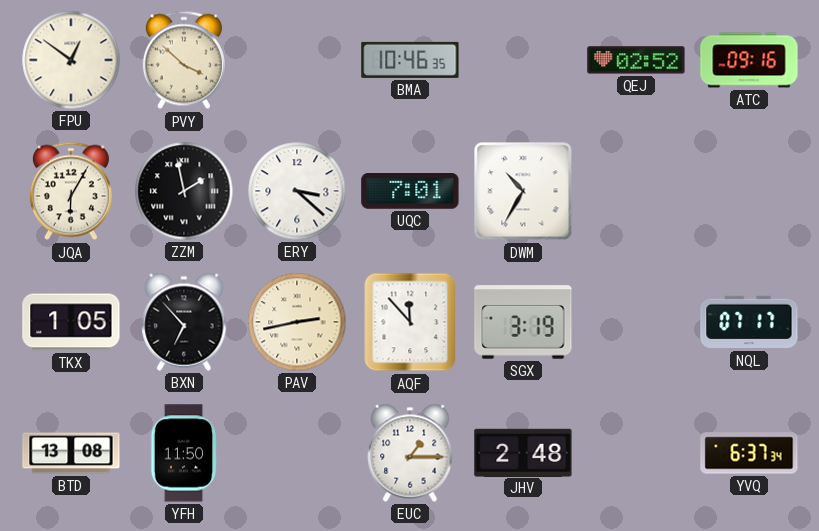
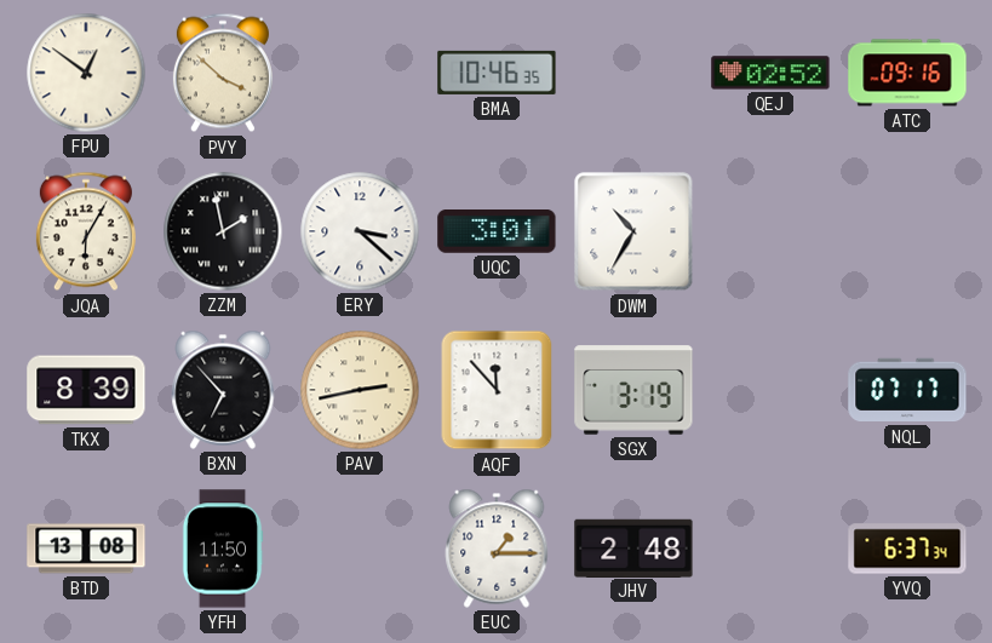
UQC: 7:01 -> 3:01 (497, 232)
TKX: 1:05 -> 8:39 (86, 390)
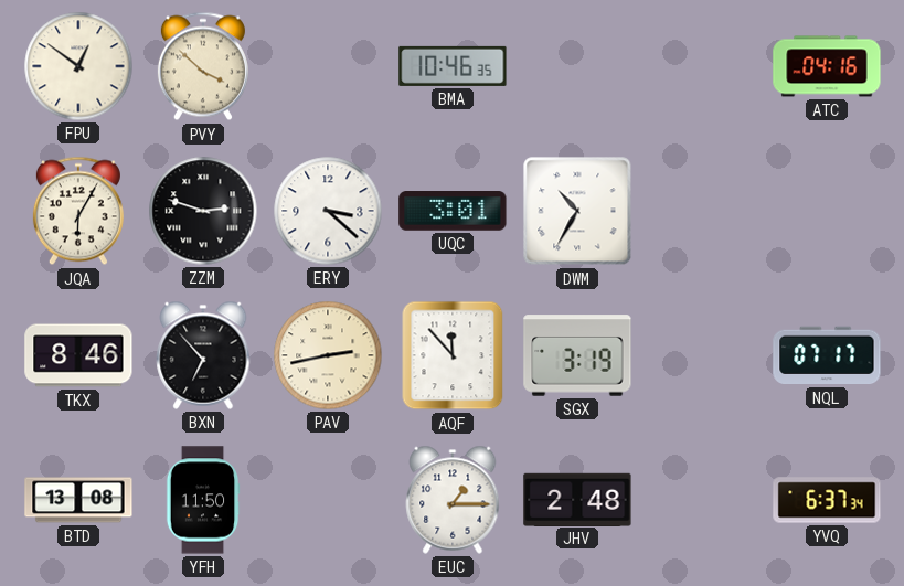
QEJ: 02:52 -> none (770, 73)
ATC: 09:16 -> 04:16 (827, 66)
ZZM: 1:58 -> 2:48 (203, 211)
TKX: 8:39 -> 8:46 (78, 355)
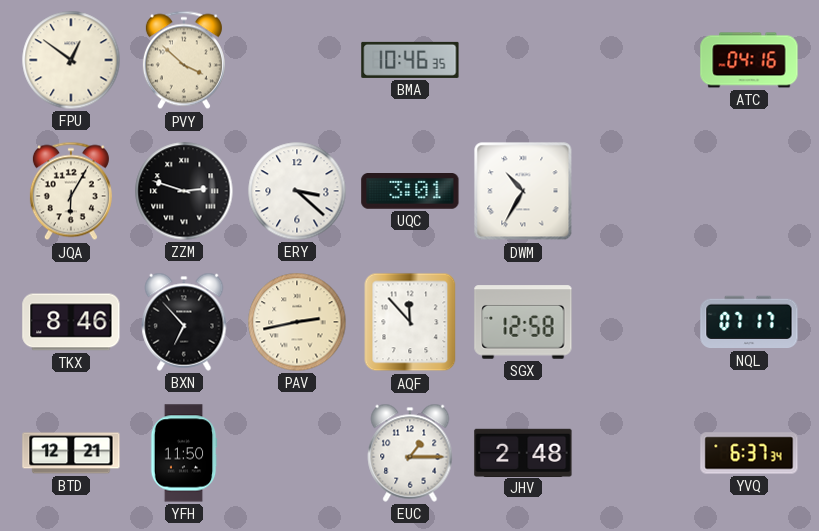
SGX: 3:19 -> 12:58 (523, 322)
BTD: 13:08 -> 12:21 (71, 453)
